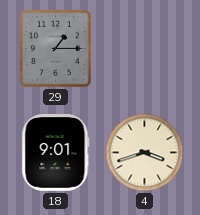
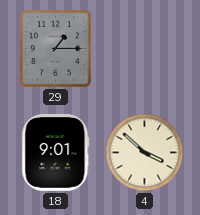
4: 3:42 -> 3:52 (145, 153)
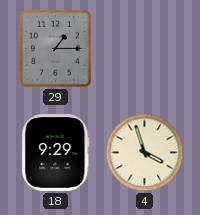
18: 9:01 -> 9:29 (56, 153)
4: 3:52 -> 3:57 (145, 153)
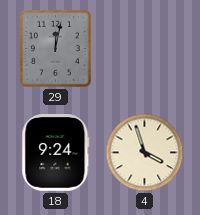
29: 1:15 -> 12:02 (55, 48)
18: 9:29 -> 9:24 (56, 153)
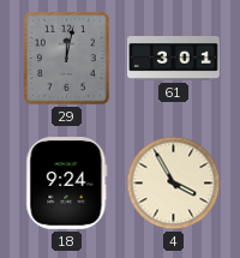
61: none -> 3:01 (174, 59)
4: 3:57 -> 3:55 (174, 184)
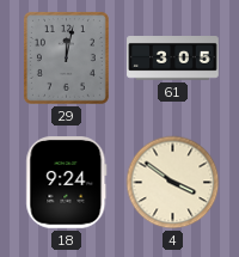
61: 3:01 -> 3:05 (173, 59)
4: 3:55 -> 3:51 (173, 183)
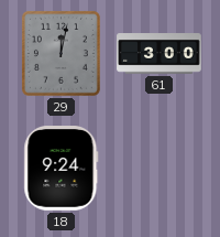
61: 3:05 -> 3:00 (159, 54)
4: 3:51 -> none (173, 183)
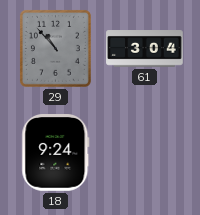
29: 12:02 -> 10:53 (55, 48)
61: 3:00 -> 3:04 (145, 49)
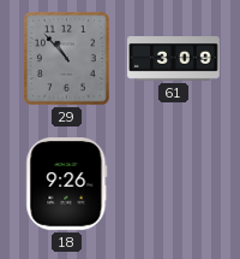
61: 3:04 -> 3:09 (174, 59)
18: 9:24 -> 9:26 (67, 184)
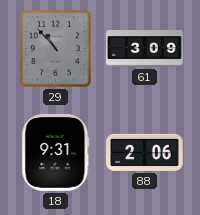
18: 9:26 -> 9:31 (56, 153)
88: none -> 2:06 (145, 152)
